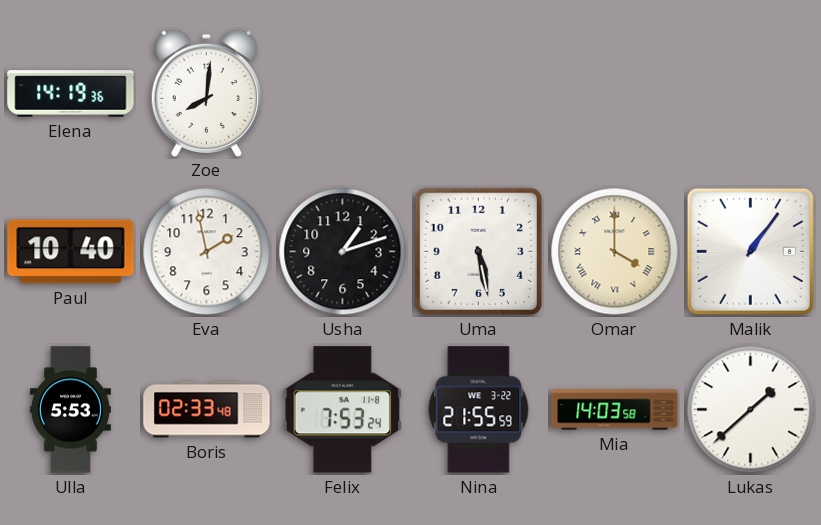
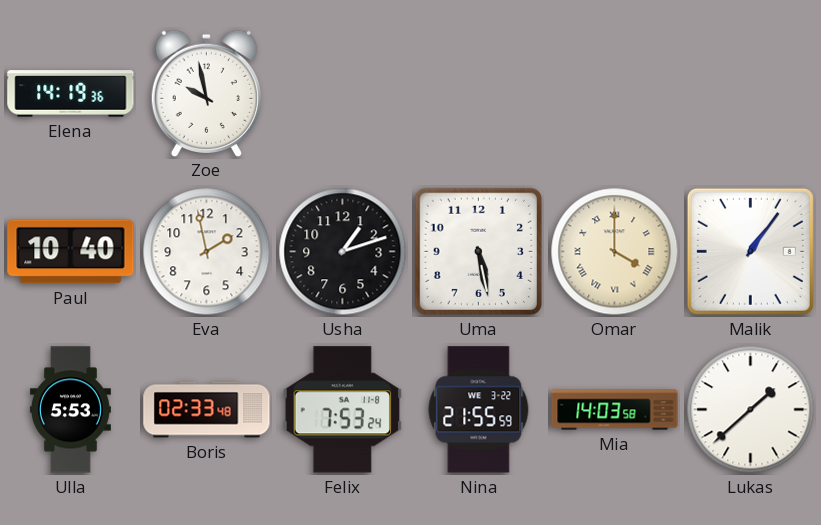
Zoe: 8:01 -> 9:58 (206, 93)
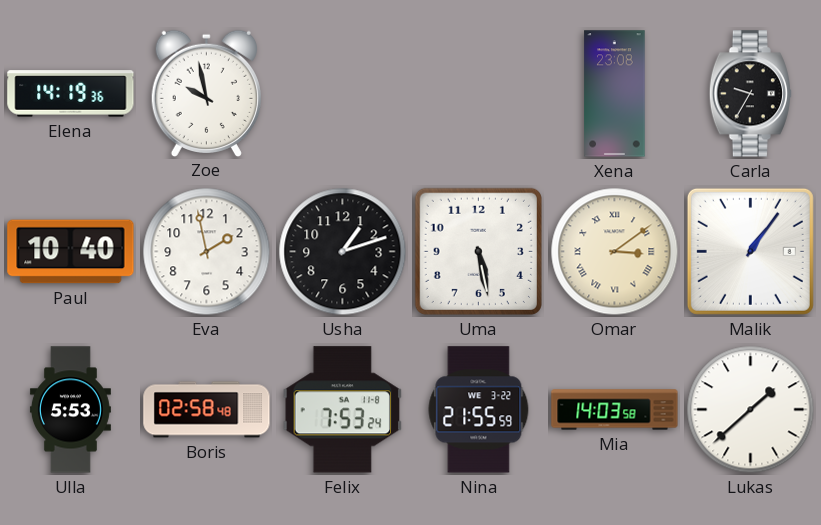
Xena: none -> 23:08 (615, 94)
Carla: none -> 9:35 (750, 94)
Omar: 4:00 -> 3:09 (615, 252)
Boris: 02:33 -> 02:58 (207, 410)
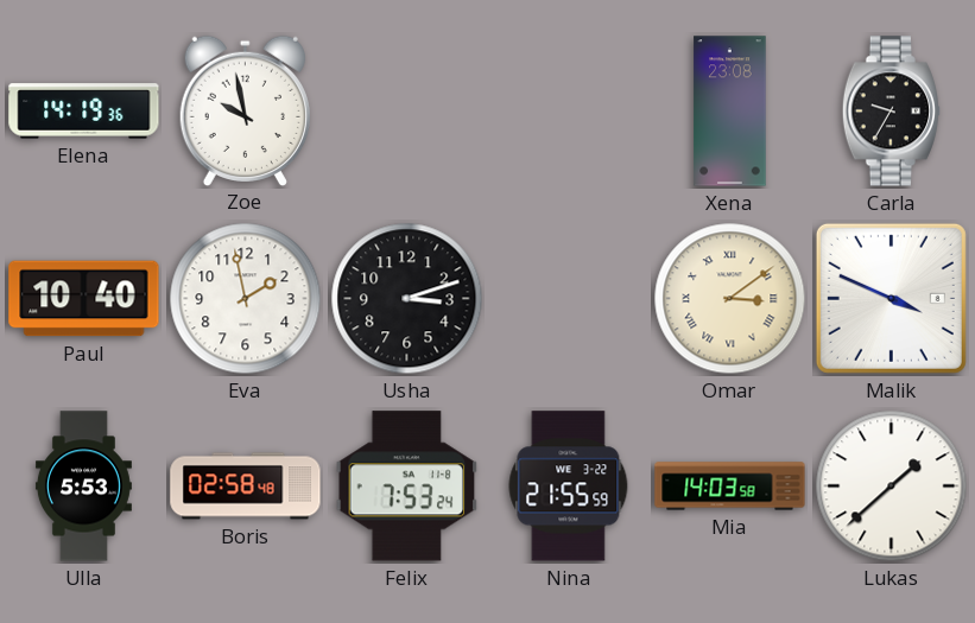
Usha: 1:12 -> 3:12 (407, 299)
Uma: 5:28 -> none (478, 251)
Malik: 1:06 -> 3:49 (891, 298)
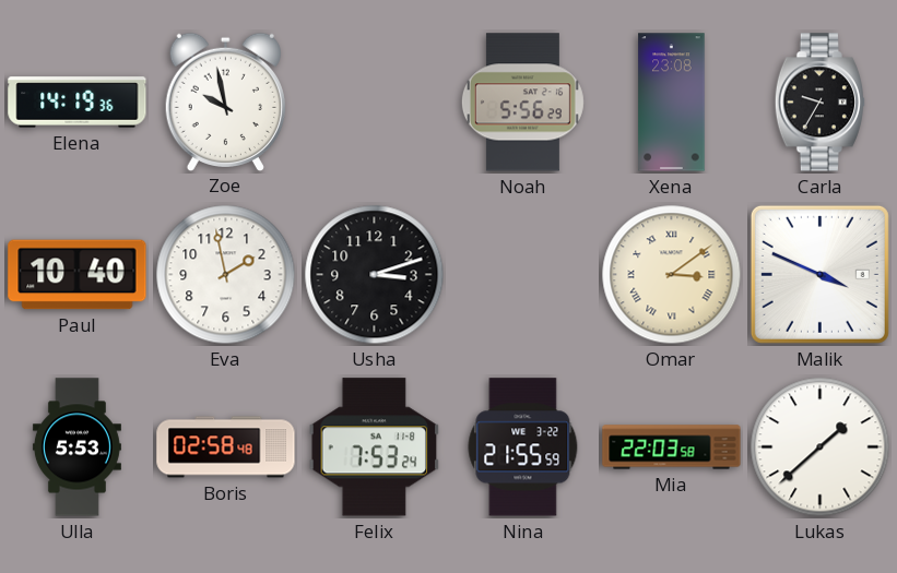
Noah: none -> 5:56 (522, 103)
Mia: 14:03 -> 22:03 (672, 447)
